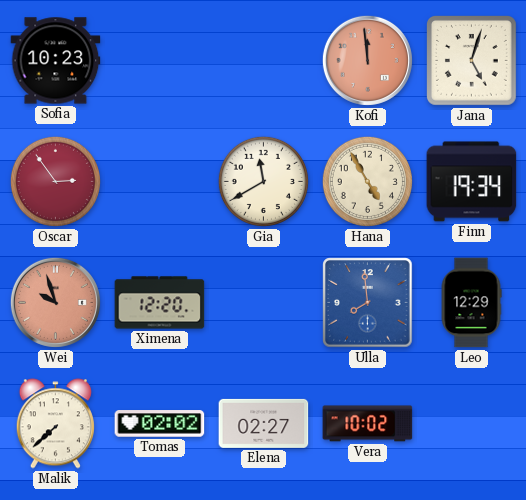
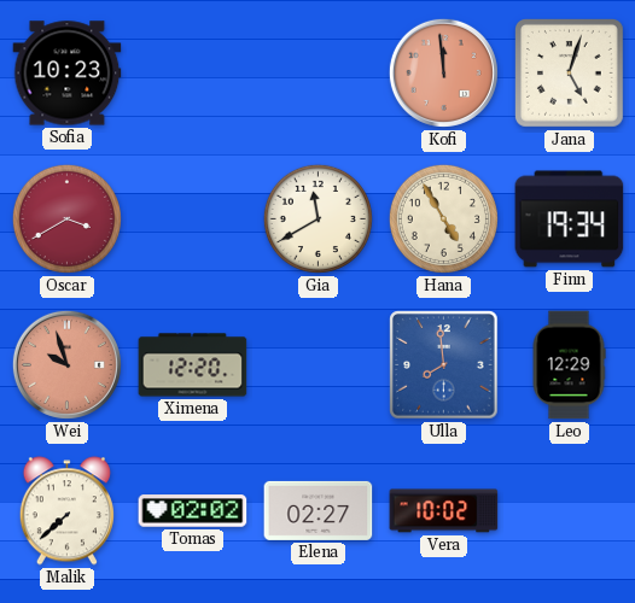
Oscar: 2:54 -> 3:40 (66, 218)
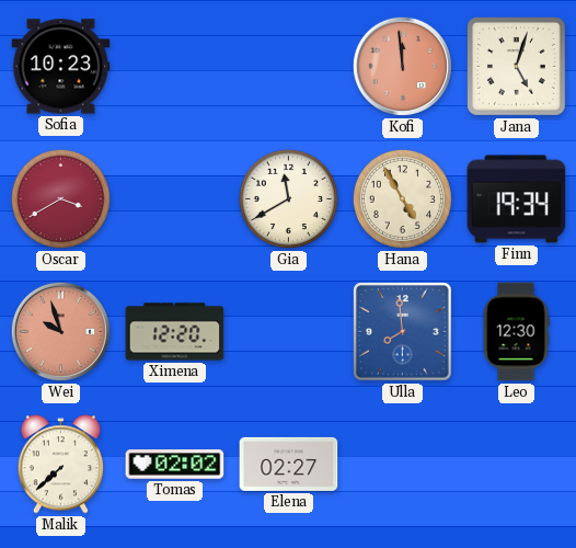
Leo: 12:29 -> 12:30 (516, 332)
Vera: 10:02 -> none (444, 511)
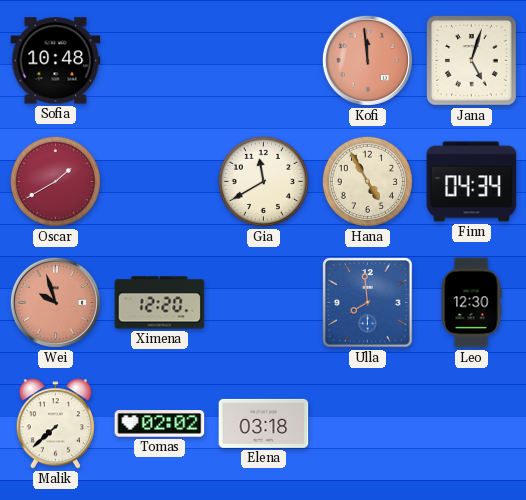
Sofia: 10:23 -> 10:48 (56, 61)
Oscar: 3:40 -> 1:40 (55, 181)
Finn: 19:34 -> 04:34 (472, 182)
Elena: 02:27 -> 03:18 (264, 423)
